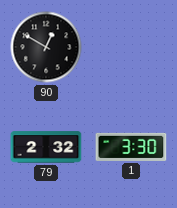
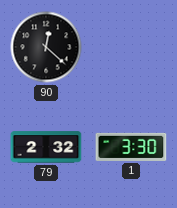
90: 12:50 -> 12:22 (46, 47)
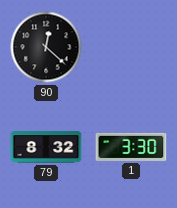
79: 2:32 -> 8:32 (46, 147)
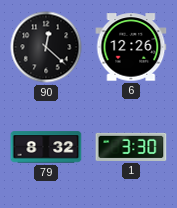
6: none -> 12:26 (131, 47)
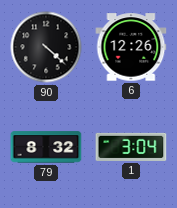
90: 12:22 -> 4:22 (46, 47)
1: 3:30 -> 3:04 (131, 147)
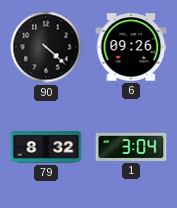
6: 12:26 -> 09:26 (131, 47)
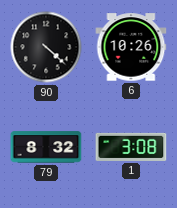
6: 09:26 -> 10:26 (131, 47)
1: 3:04 -> 3:08 (131, 147)
